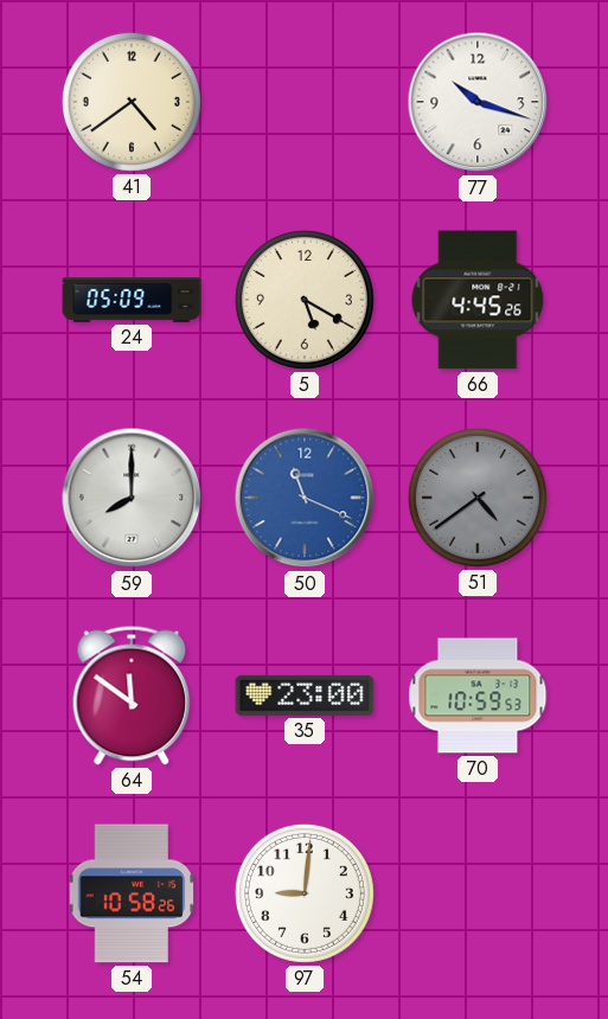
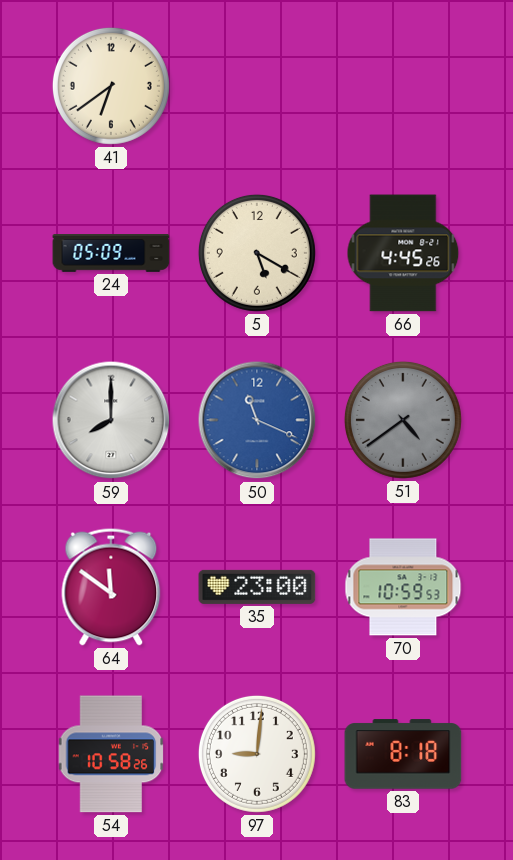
41: 4:39 -> 6:39 (111, 86)
77: 10:18 -> none (478, 102)
83: none -> 8:18 (403, 754)
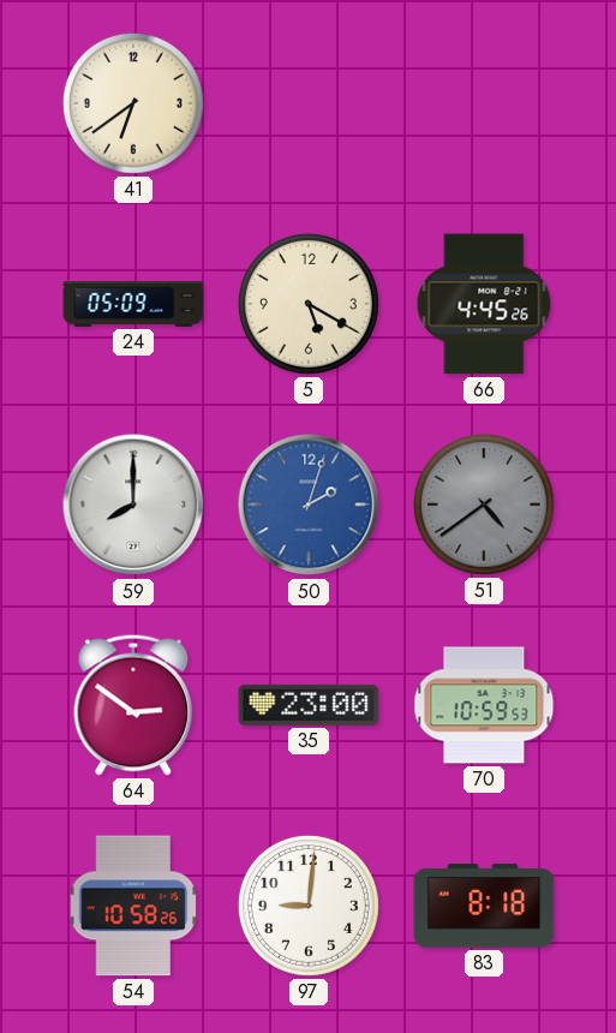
50: 11:19 -> 2:03 (309, 504)
64: 11:51 -> 2:51 (133, 705)
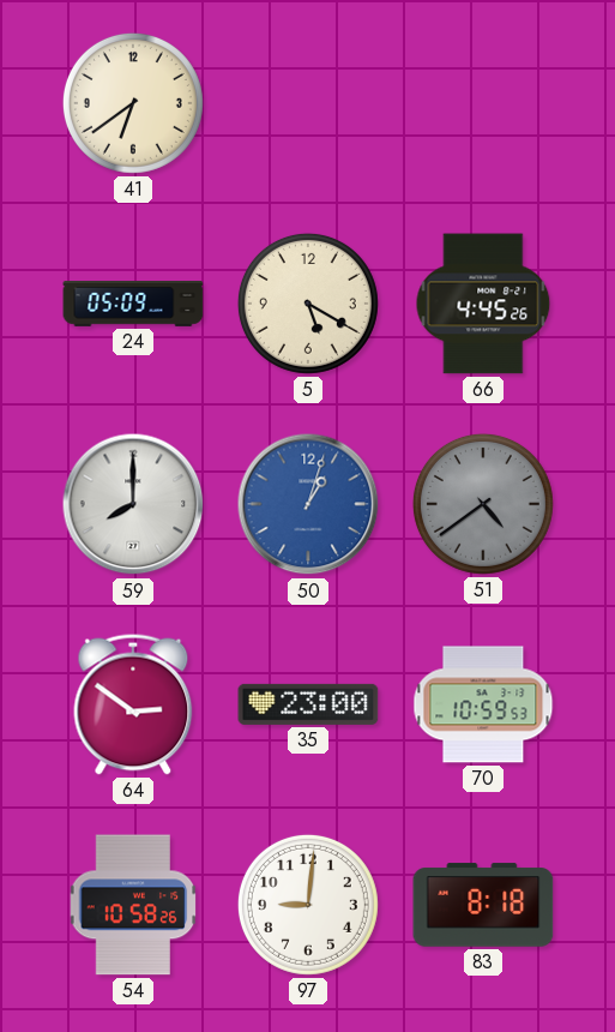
50: 2:03 -> 1:03 (308, 504)
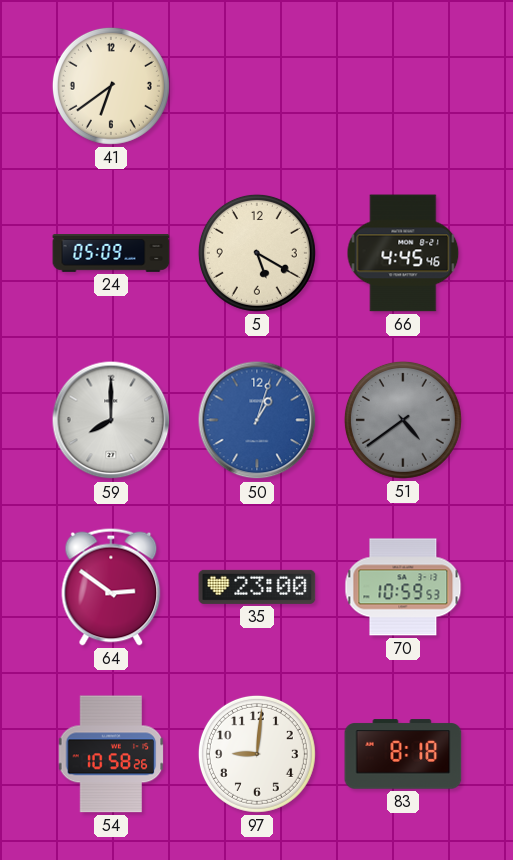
66: 4:45:26 -> 4:45:46 (403, 253)
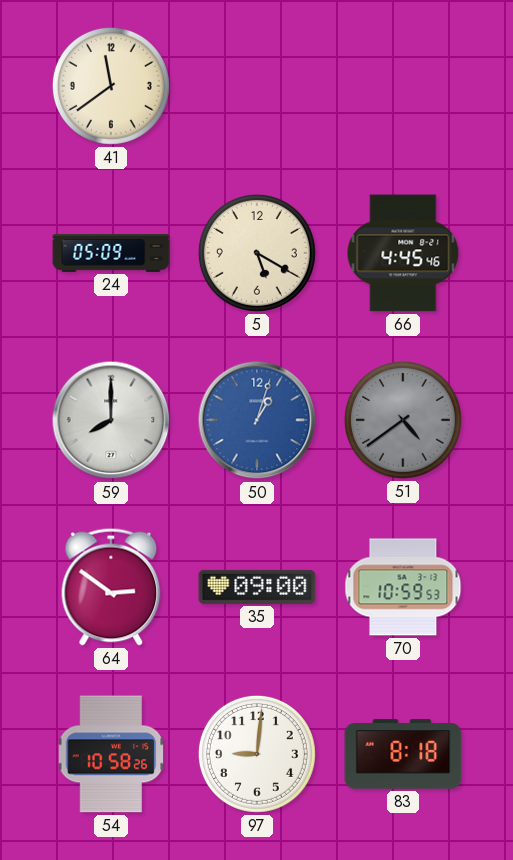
41: 6:39 -> 11:39 (111, 86)
35: 23:00 -> 09:00 (257, 587)
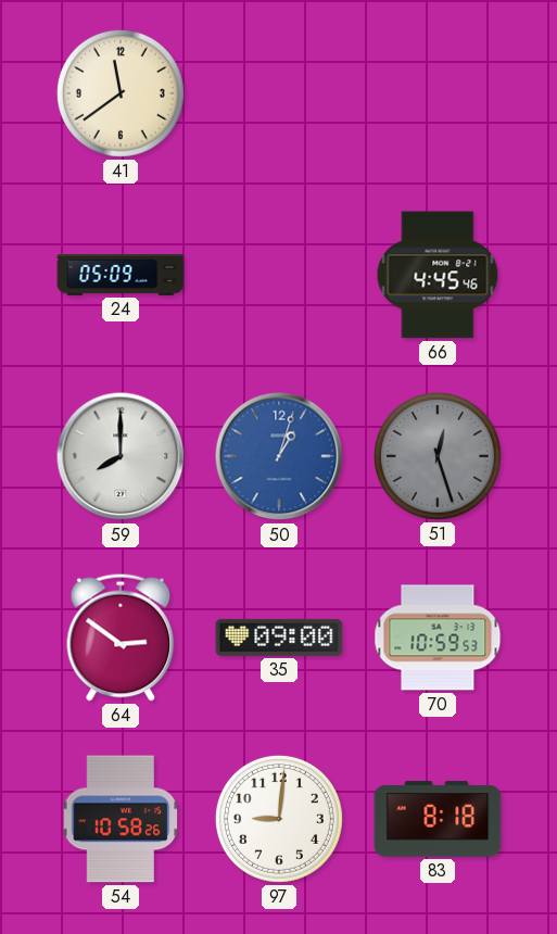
5: 5:20 -> none (257, 253)
51: 4:39 -> 12:27 (438, 456)
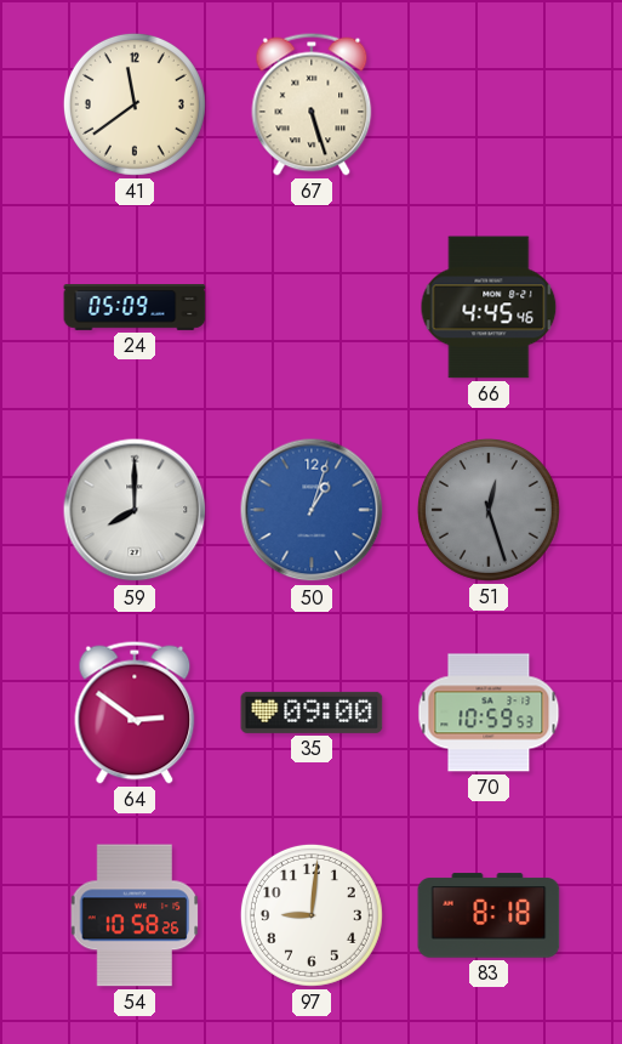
67: none -> 5:27 (312, 104)
